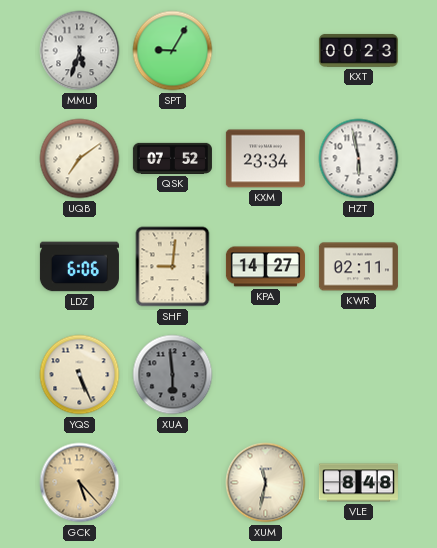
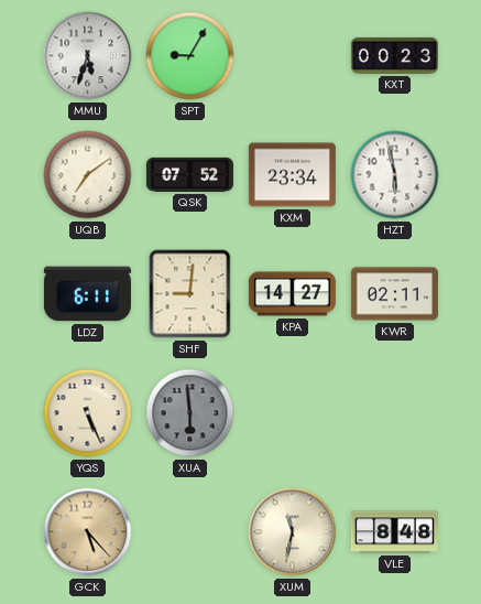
LDZ: 6:06 -> 6:11 (87, 294)
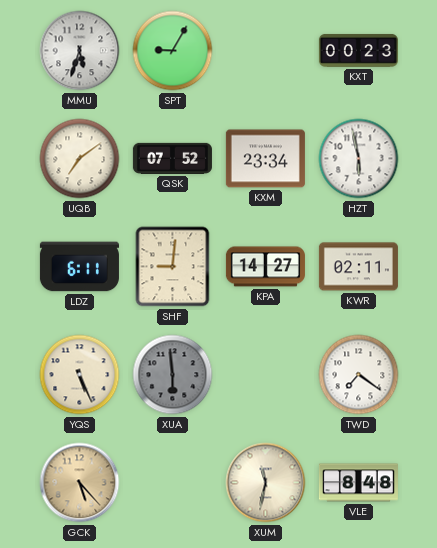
TWD: none -> 7:21 (359, 375)
